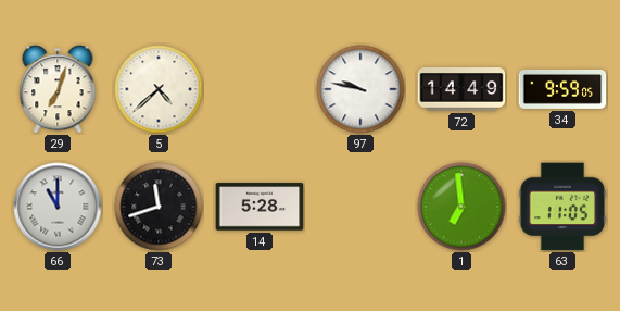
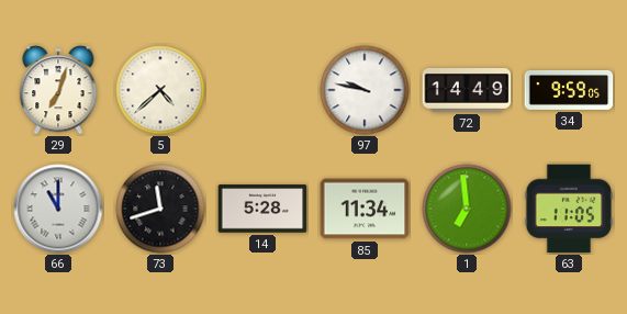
85: none -> 11:34 (365, 209)
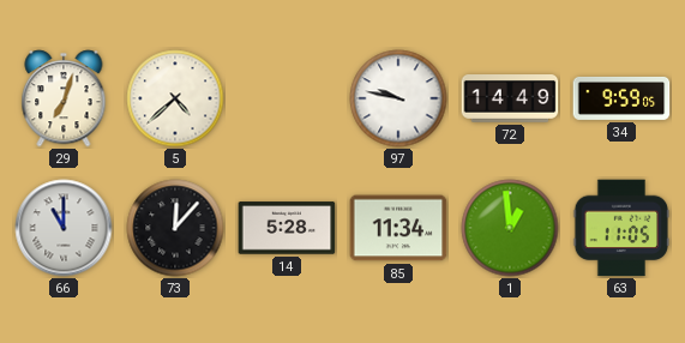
73: 11:42 -> 12:07 (175, 228)
1: 6:59 -> 12:59 (510, 228)
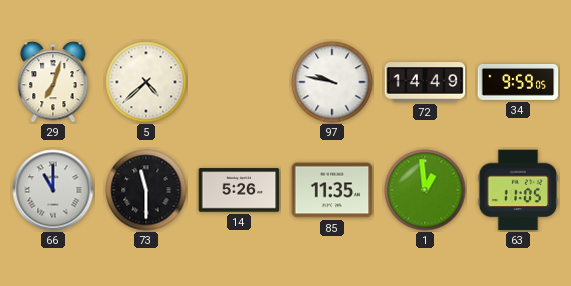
73: 12:07 -> 11:30 (146, 190)
14: 5:28 -> 5:26 (239, 190)
85: 11:34 -> 11:35 (332, 190)
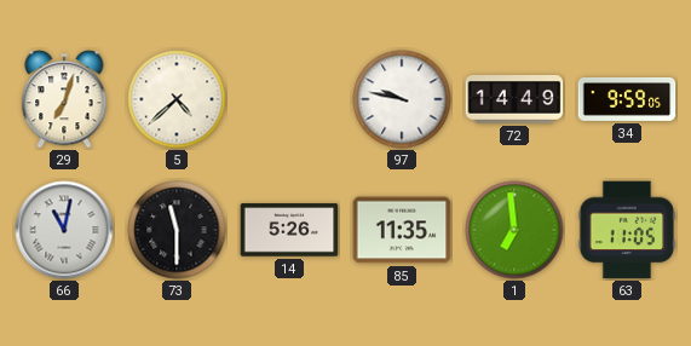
66: 11:00 -> 11:02 (64, 230)
1: 12:59 -> 6:59 (514, 230)
